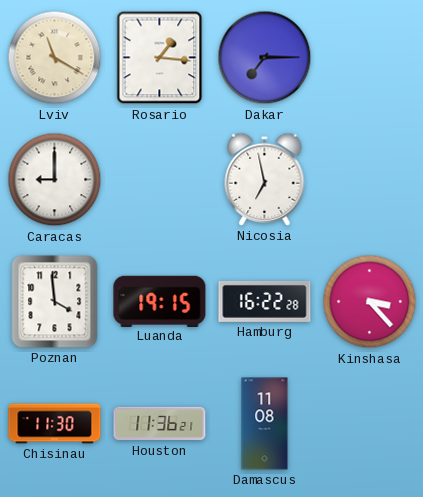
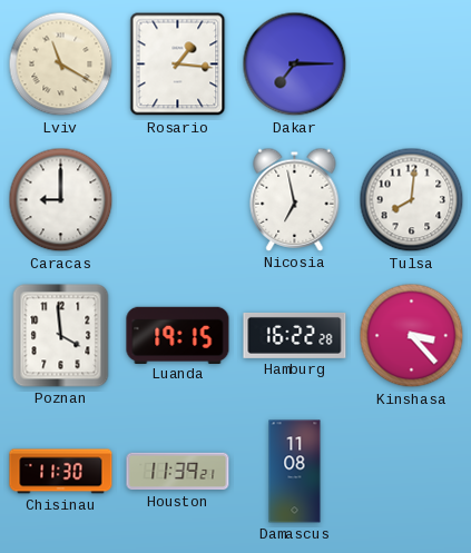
Tulsa: none -> 8:01 (412, 200)
Houston: 11:36 -> 11:39 (178, 472)
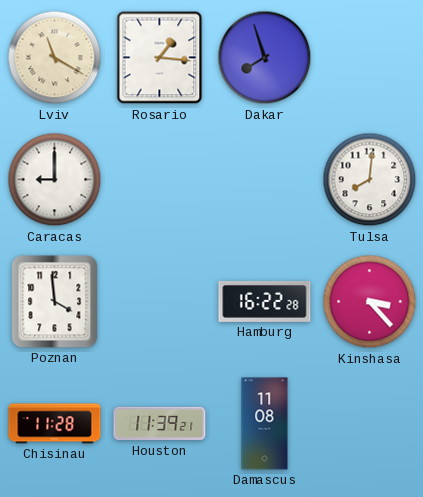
Dakar: 7:15 -> 7:57 (265, 58)
Nicosia: 6:58 -> none (295, 199)
Luanda: 19:15 -> none (178, 335)
Chisinau: 11:30 -> 11:28 (55, 424)
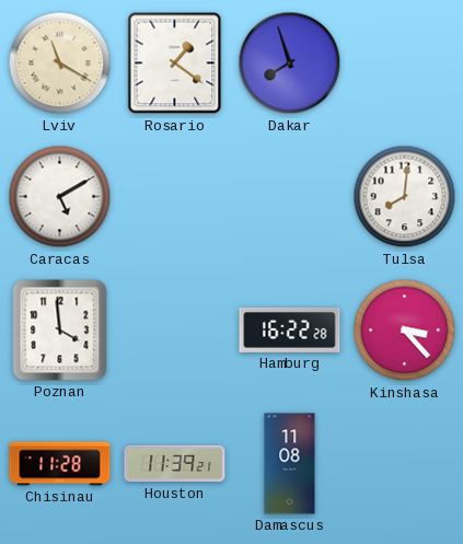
Rosario: 1:16 -> 1:21 (175, 63)
Caracas: 9:00 -> 5:10 (60, 197)
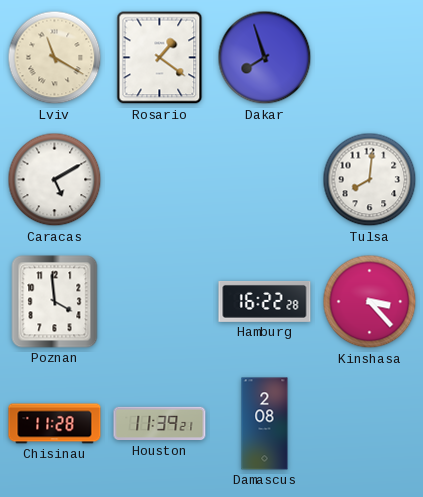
Damascus: 11:08 -> 2:08 (265, 424)
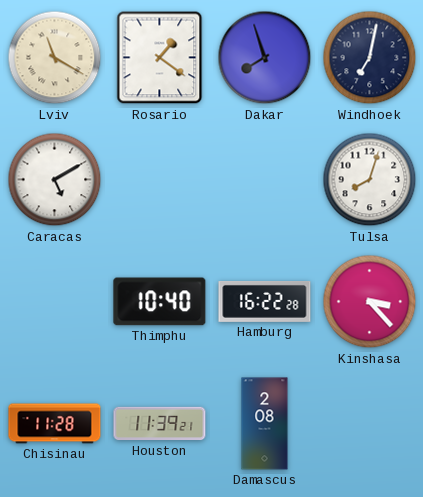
Windhoek: none -> 7:02 (370, 58)
Tulsa: 8:01 -> 8:03 (370, 180)
Poznan: 3:59 -> none (55, 302)
Thimphu: none -> 10:40 (160, 302)
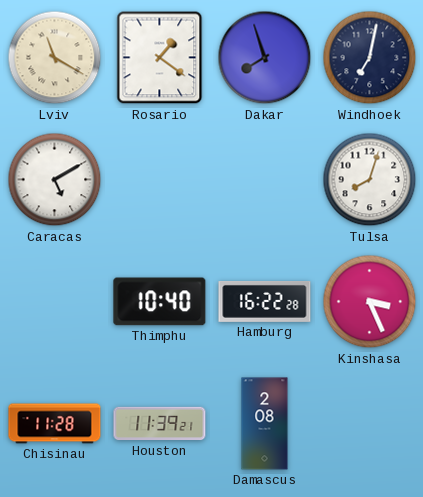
Kinshasa: 3:23 -> 3:26 (370, 302)
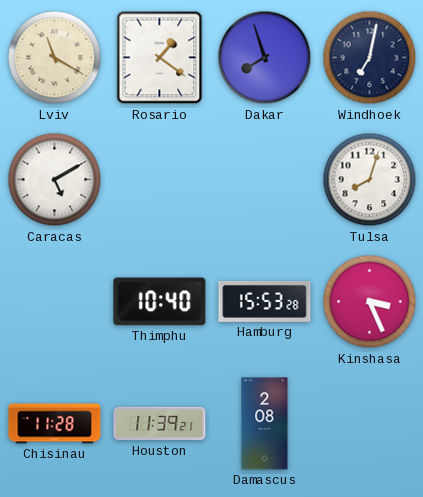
Hamburg: 16:22 -> 15:53 (265, 301)
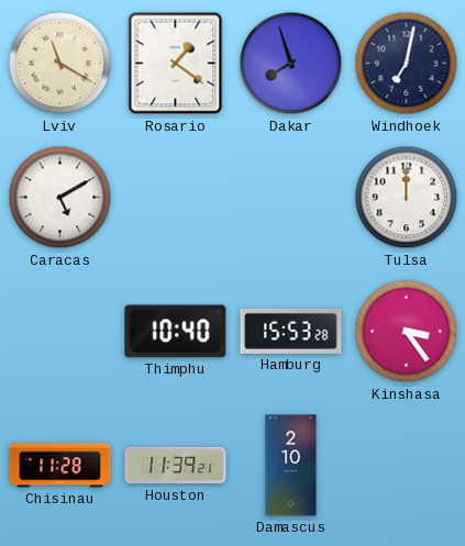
Tulsa: 8:03 -> 12:00 (407, 198)
Kinshasa: 3:26 -> 3:24 (407, 332)
Damascus: 2:08 -> 2:10 (291, 466)
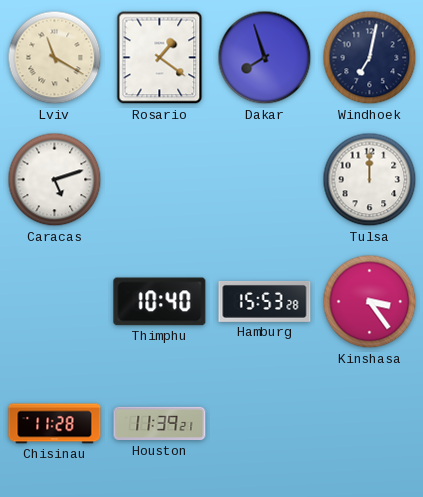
Caracas: 5:10 -> 5:12 (55, 180)
Damascus: 2:10 -> none (291, 466)
